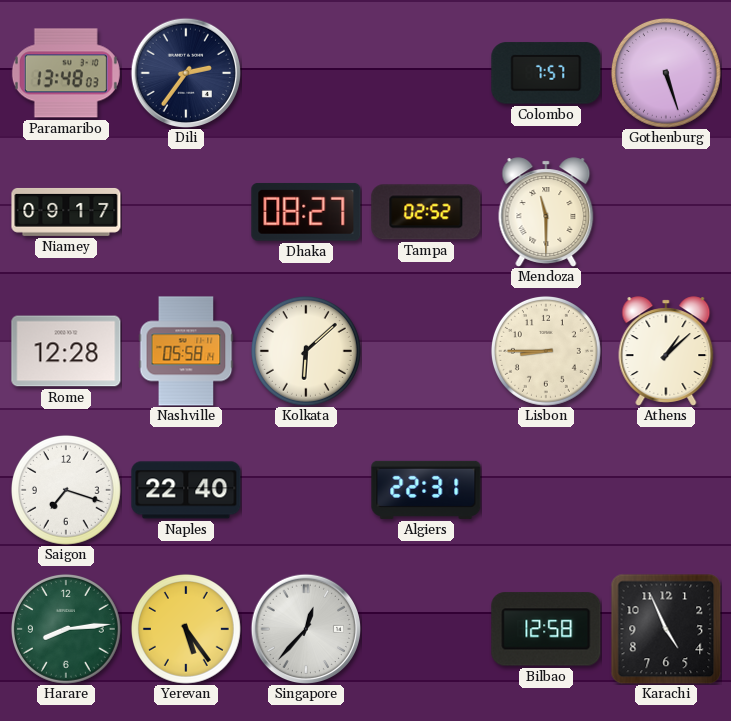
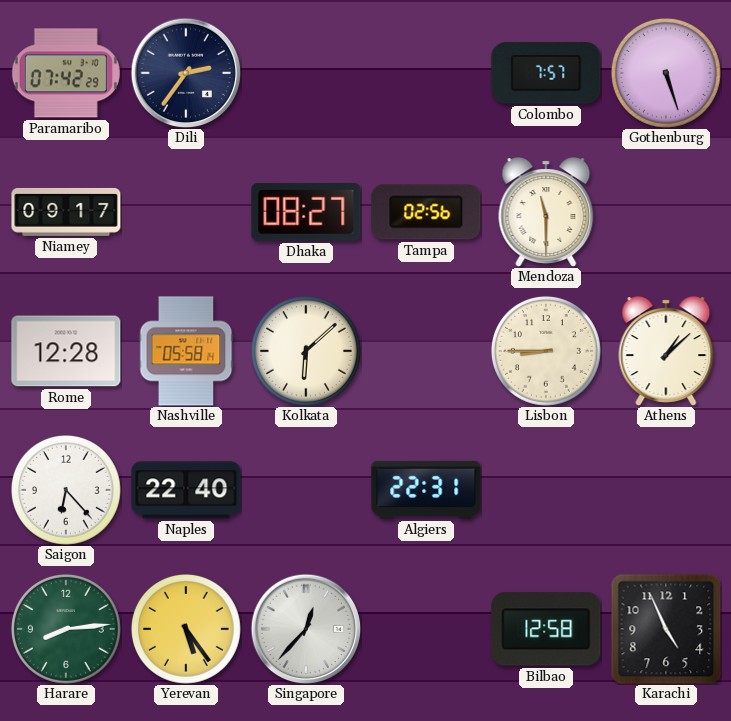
Paramaribo: 13:48 -> 07:42 (66, 73)
Tampa: 02:52 -> 02:56 (426, 212)
Saigon: 7:18 -> 6:23 (66, 490)
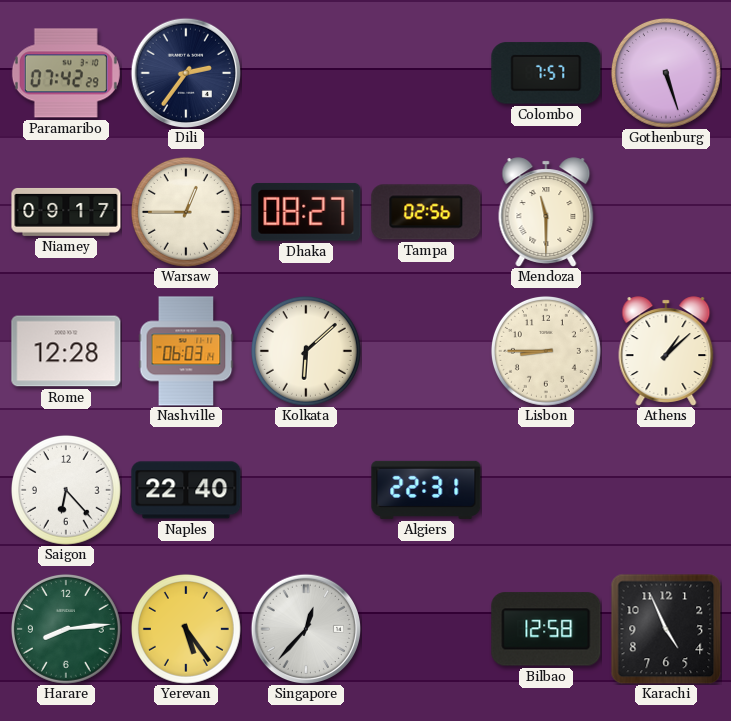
Warsaw: none -> 12:45 (186, 212)
Nashville: 05:58 -> 06:03 (186, 351)
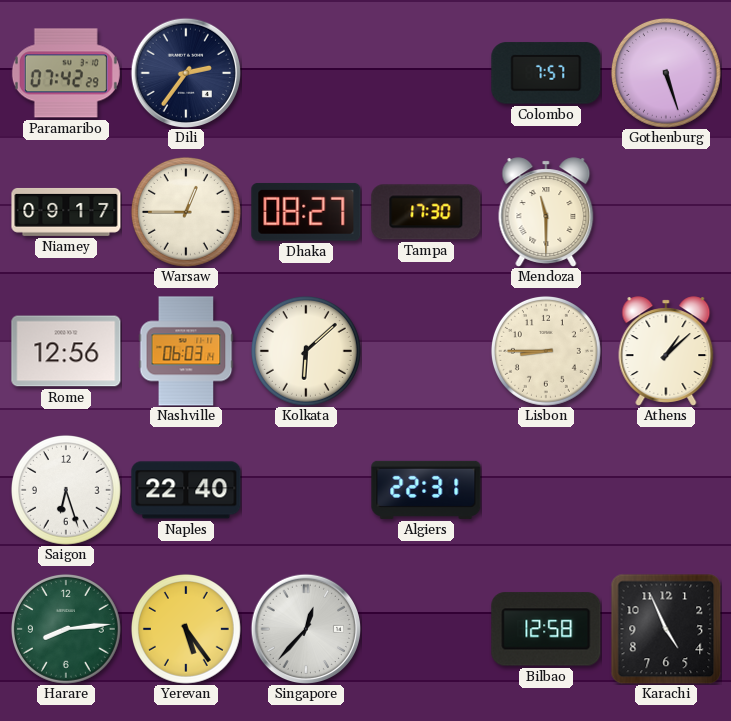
Tampa: 02:56 -> 17:30 (426, 212)
Rome: 12:28 -> 12:56 (66, 351)
Saigon: 6:23 -> 6:27 (66, 490)
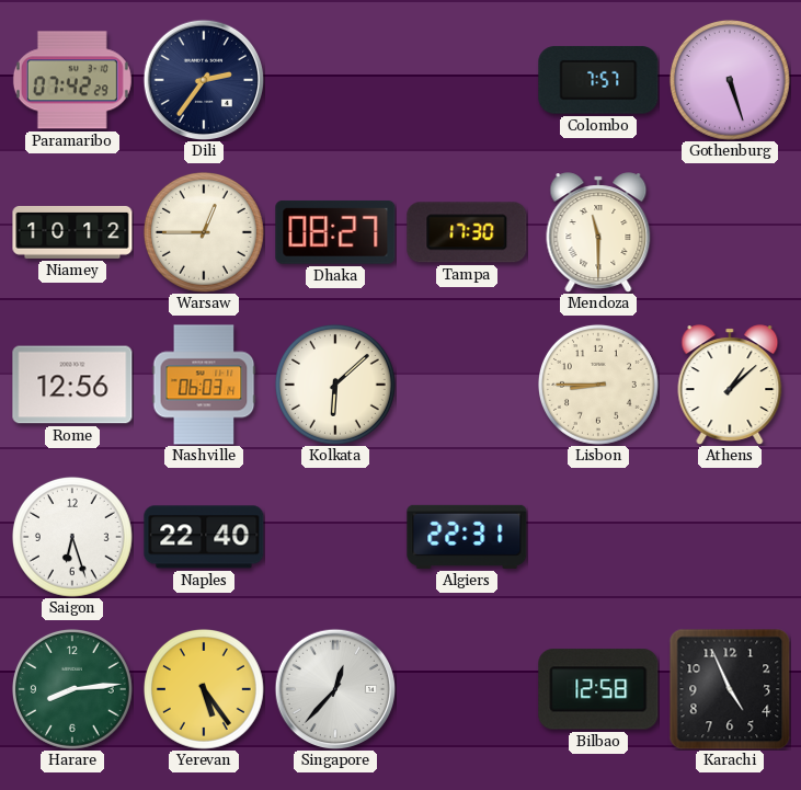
Niamey: 09:17 -> 10:12 (72, 232)
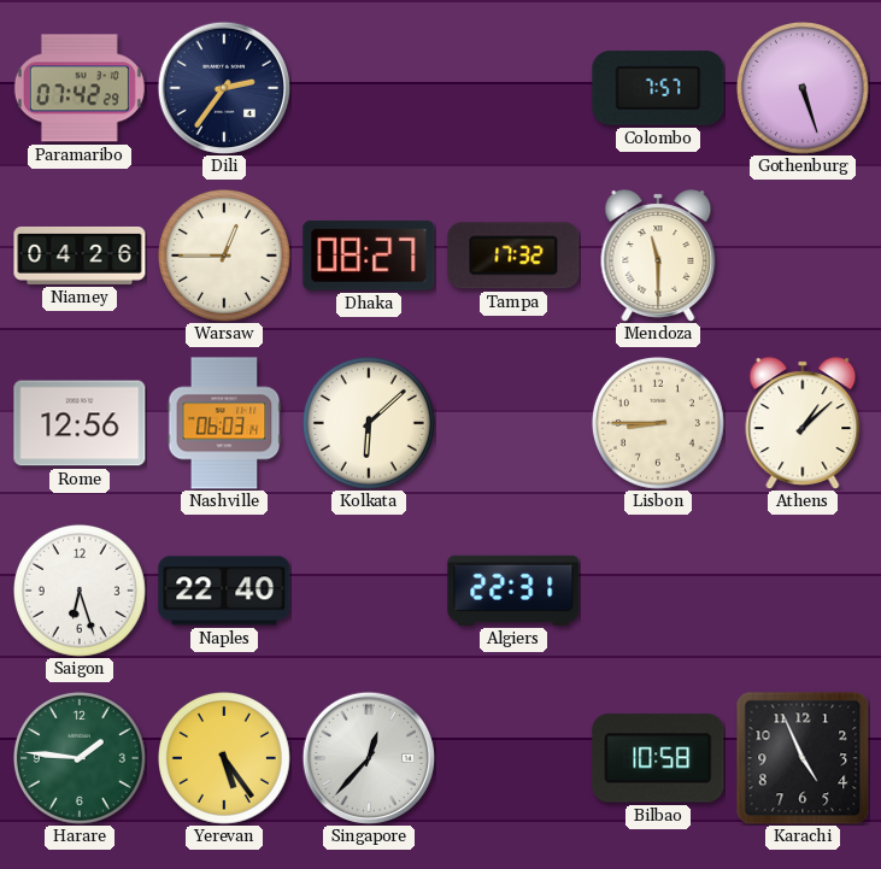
Niamey: 10:12 -> 04:26 (80, 256)
Tampa: 17:30 -> 17:32 (513, 256)
Harare: 8:14 -> 1:46 (80, 758)
Bilbao: 12:58 -> 10:58 (658, 758)
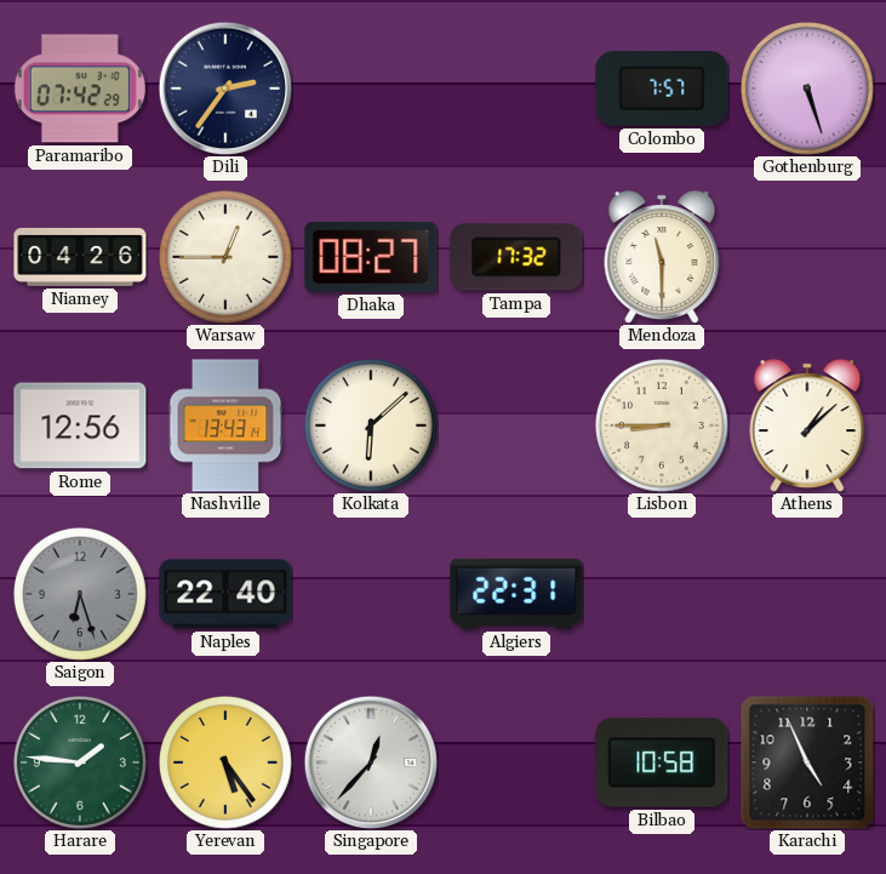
Nashville: 06:03 -> 13:43 (225, 425)
Saigon dial: white -> grey (80, 594)
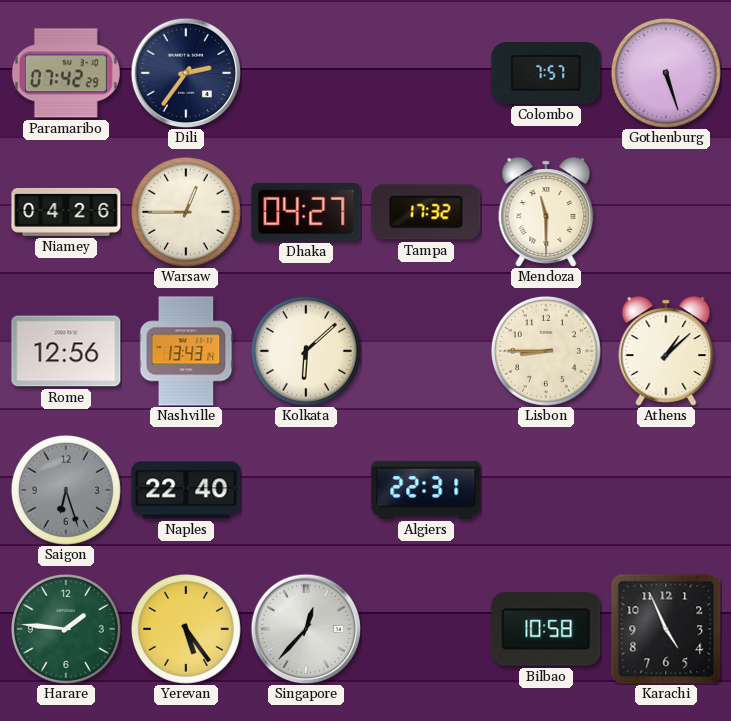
Dhaka: 08:27 -> 04:27 (306, 212)
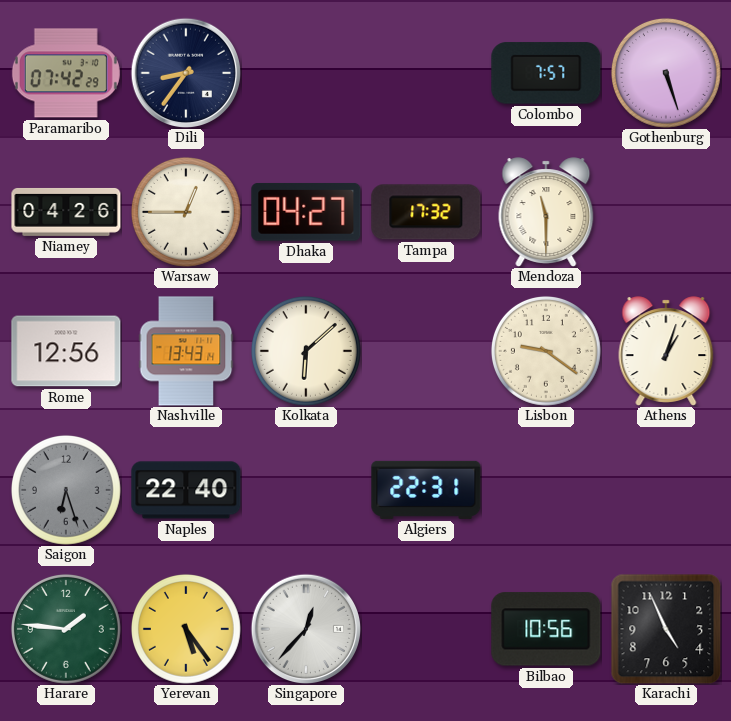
Dili: 2:36 -> 8:36 (186, 73)
Lisbon: 8:45 -> 9:21 (546, 351)
Athens: 1:08 -> 1:03 (666, 351)
Bilbao: 10:58 -> 10:56 (546, 629)
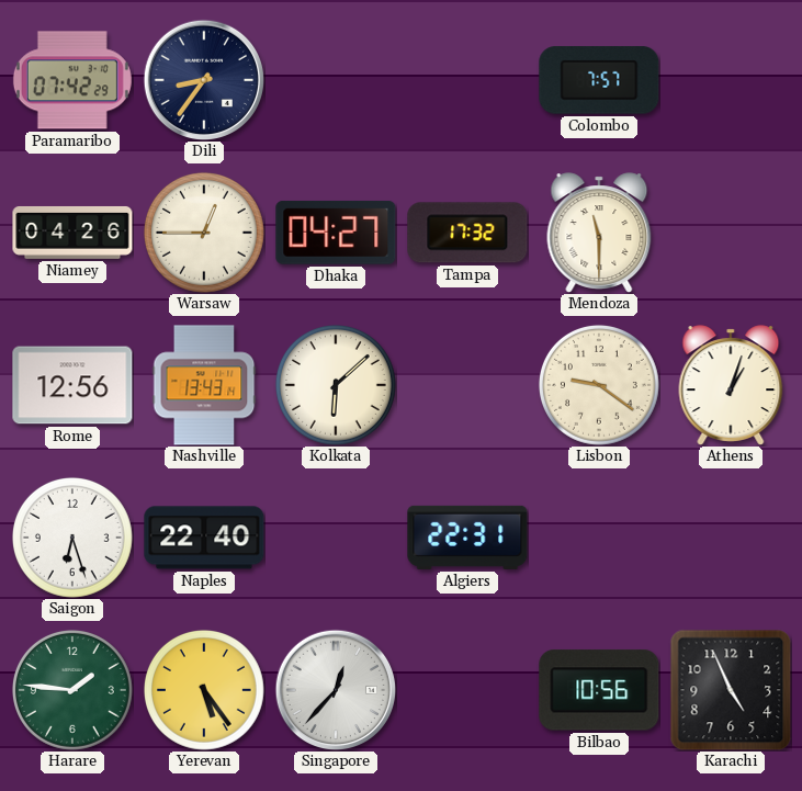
Gothenburg: 5:27 -> none (666, 73)
Saigon dial: grey -> white (72, 538)
